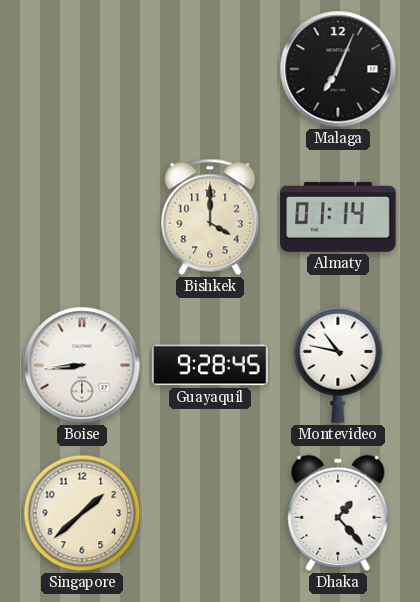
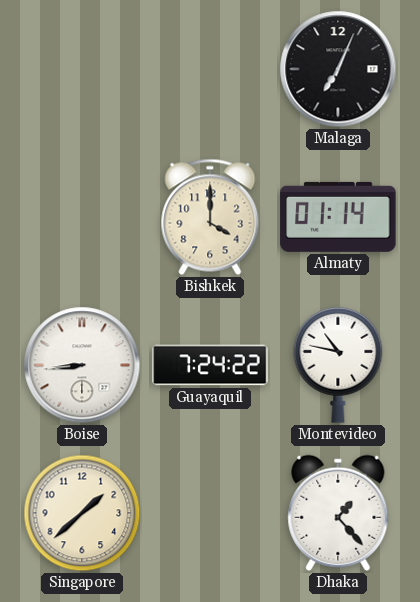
Guayaquil: 9:28 -> 7:24 (210, 365)
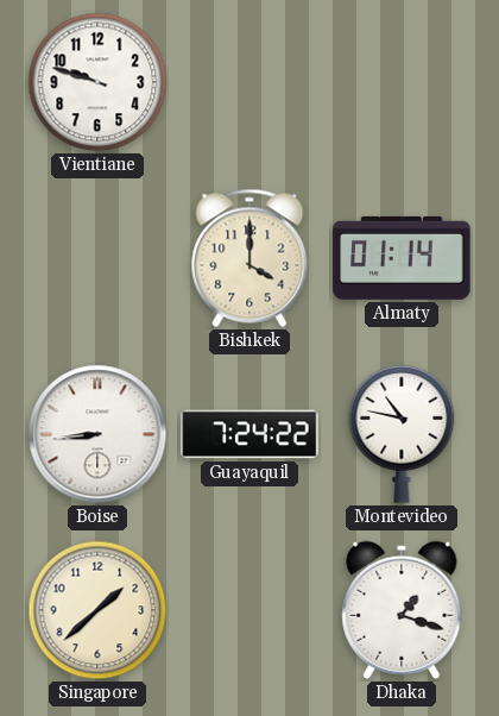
Vientiane: none -> 9:48 (97, 82)
Malaga: 7:04 -> none (338, 69)
Dhaka: 1:23 -> 1:18 (402, 610)
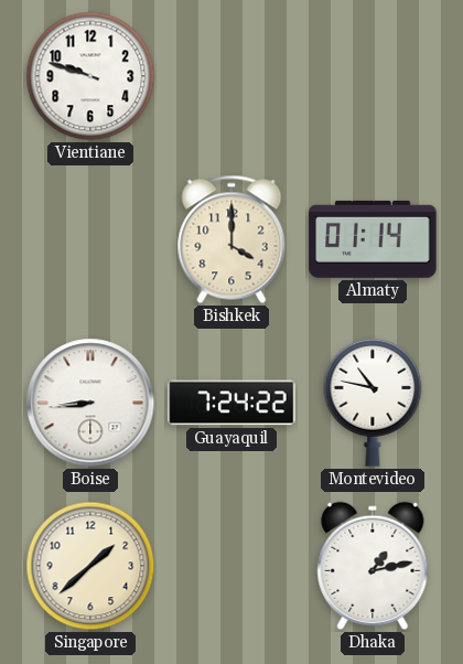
Dhaka: 1:18 -> 1:13 (373, 566)
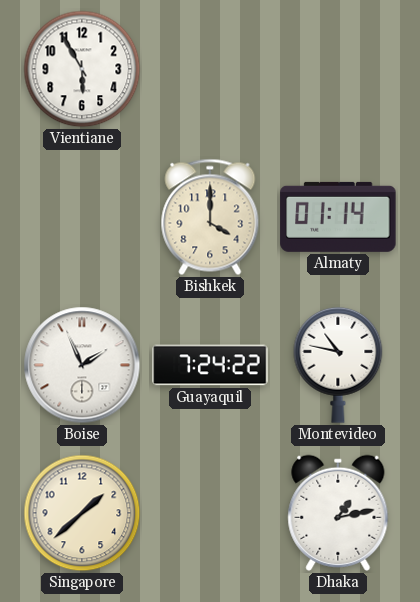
Vientiane: 9:48 -> 5:55 (82, 69)
Boise: 8:44 -> 1:56 (82, 365)
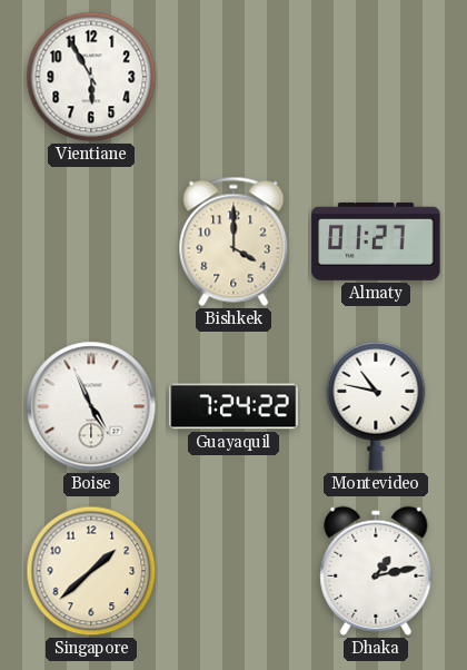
Almaty: 01:14 -> 01:27 (376, 242)
Boise: 1:56 -> 4:56 (91, 406)
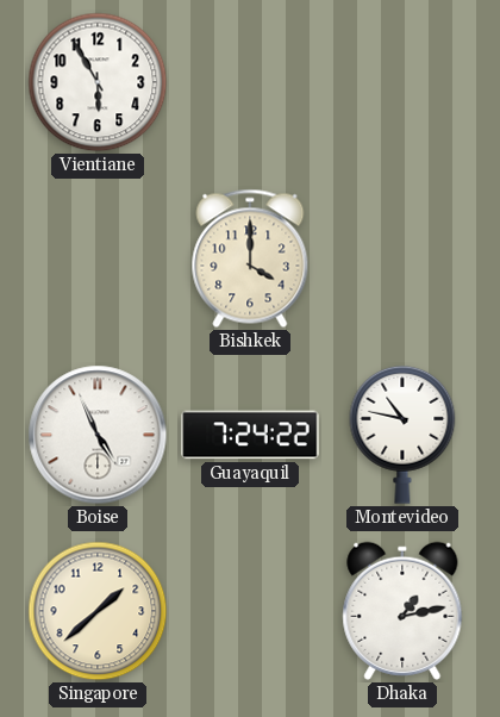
Almaty: 01:27 -> none (376, 242)
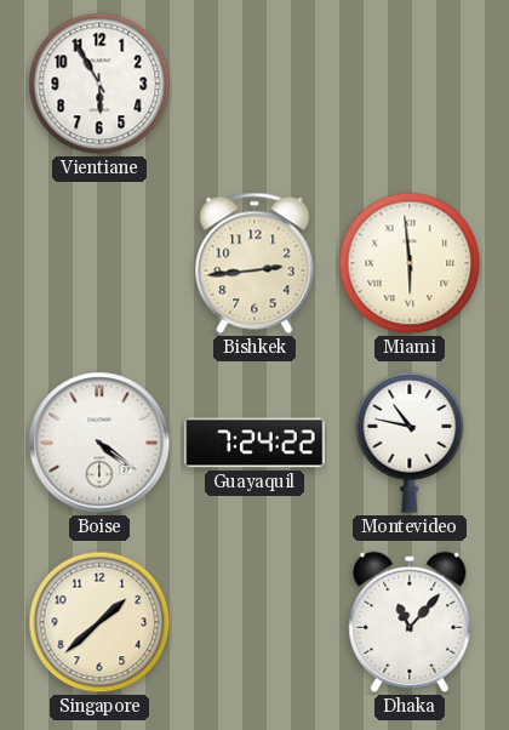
Bishkek: 4:00 -> 2:44 (254, 263)
Miami: none -> 5:59 (410, 263)
Boise: 4:56 -> 4:21 (99, 443)
Dhaka: 1:13 -> 11:07 (410, 622)
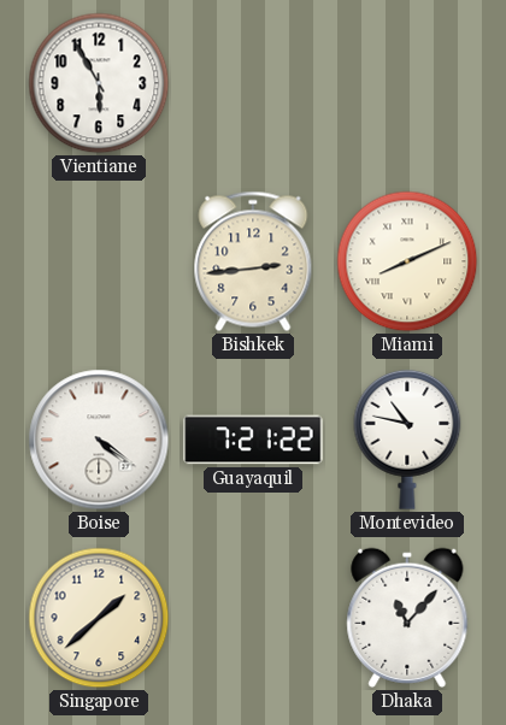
Miami: 5:59 -> 8:11 (407, 261)
Guayaquil: 7:24 -> 7:21 (253, 440)
